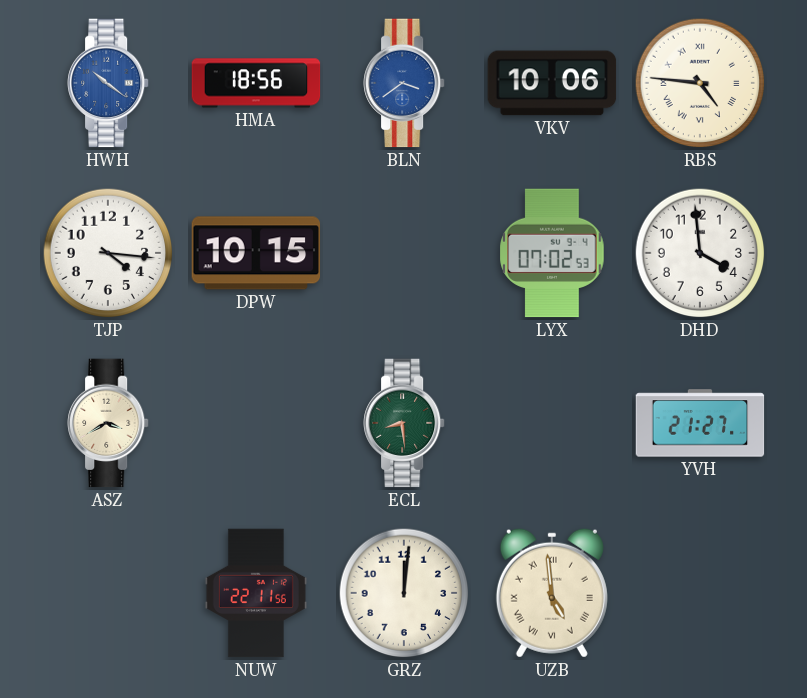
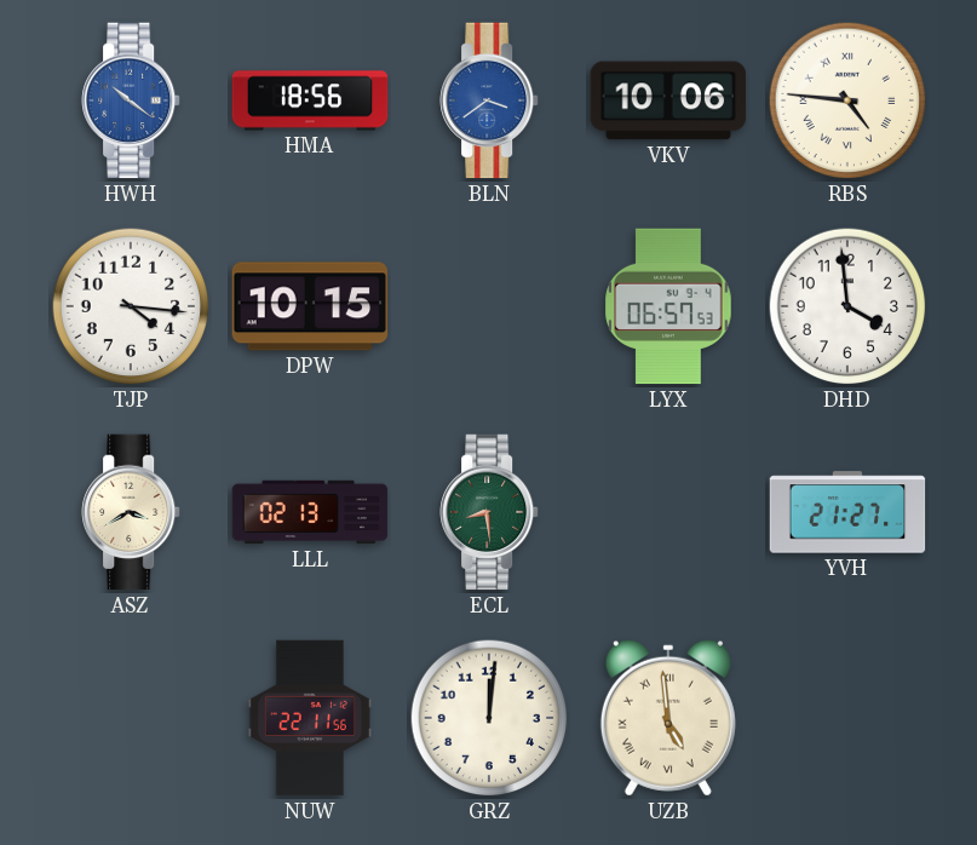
LYX: 07:02 -> 06:57 (668, 306)
LLL: none -> 02:13 (310, 512)
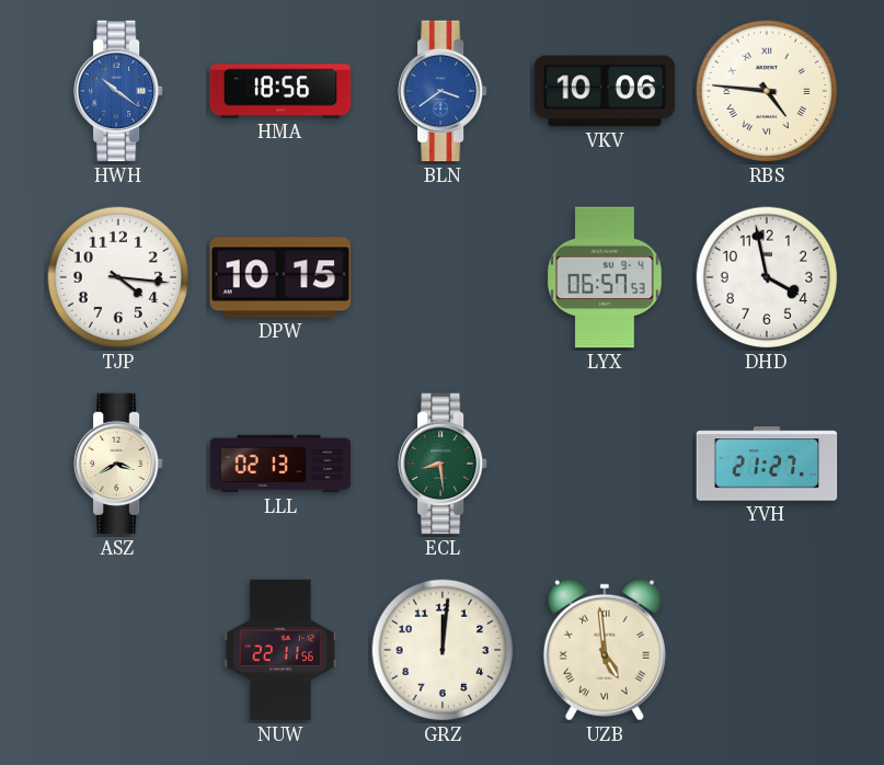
DHD: 3:59 -> 3:58 (767, 277)
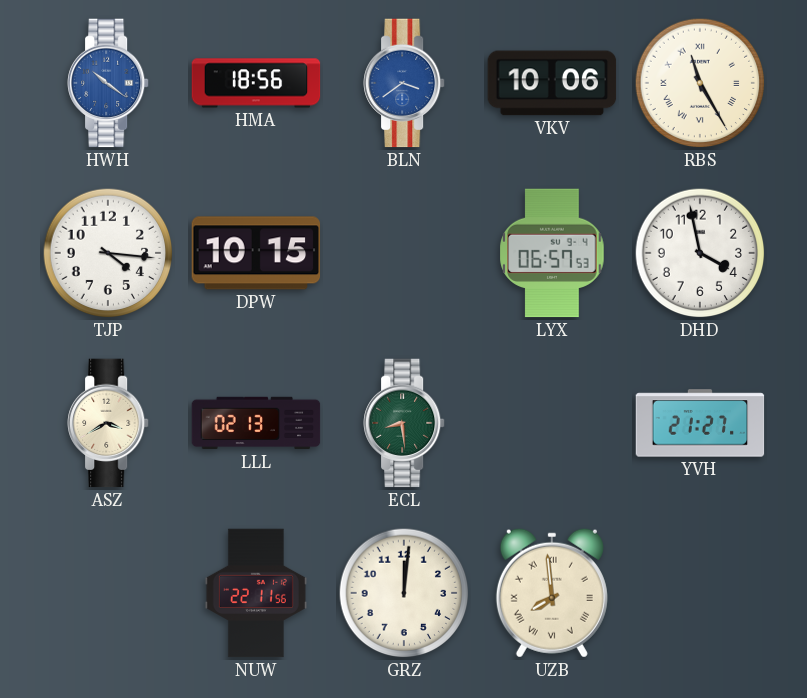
RBS: 4:46 -> 11:25 (700, 83)
UZB: 4:59 -> 7:59 (552, 593)
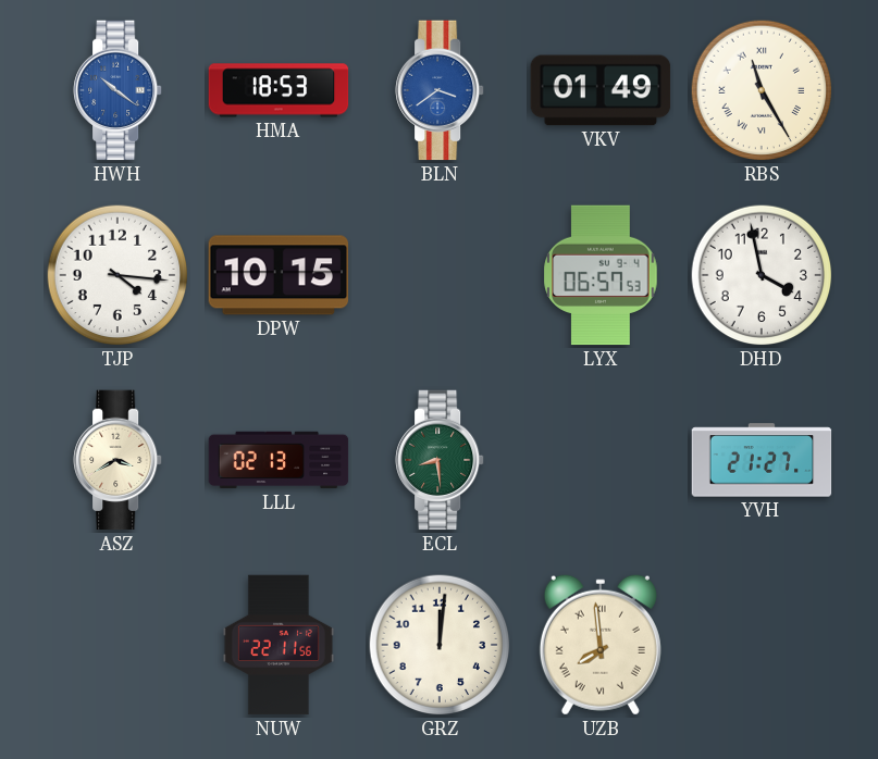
HMA: 18:56 -> 18:53 (279, 90)
VKV: 10:06 -> 01:49 (601, 90)
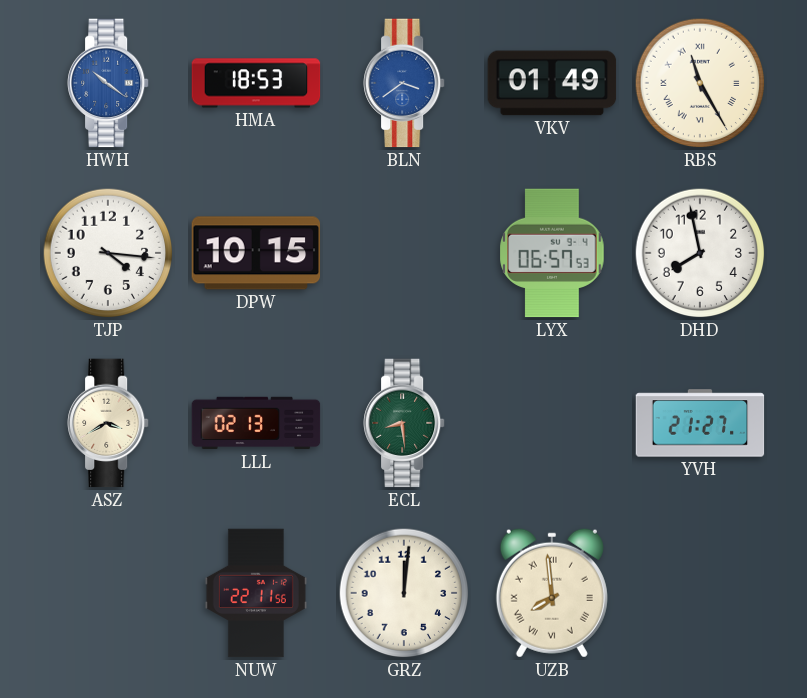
DHD: 3:58 -> 7:58 (700, 253)
